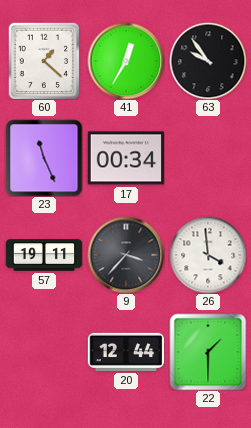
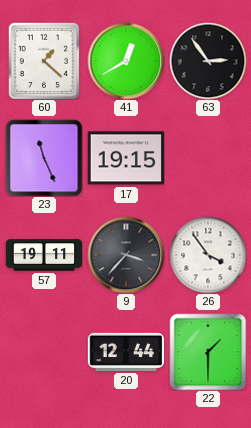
41: 12:35 -> 12:40 (126, 61)
63: 9:54 -> 2:54 (208, 61)
17: 00:34 -> 19:15 (126, 158)
26: 3:59 -> 3:54 (208, 255)
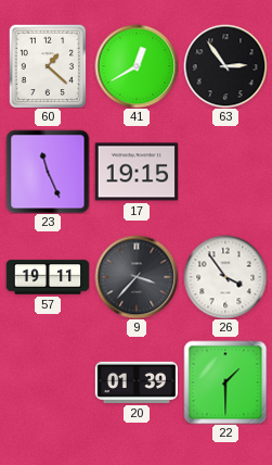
20: 12:44 -> 01:39 (137, 382)
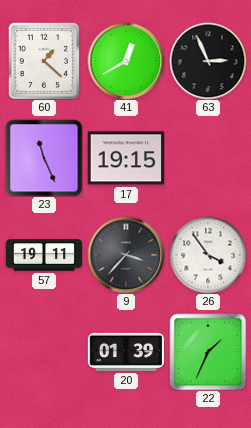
63: 2:54 -> 2:56 (208, 61)
22: 1:30 -> 1:34 (208, 352)
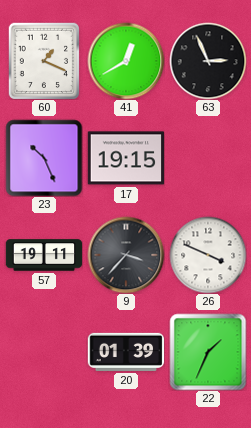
60: 1:22 -> 1:19 (44, 61)
23: 11:26 -> 10:26 (44, 158)
26: 3:54 -> 3:49 (208, 255)
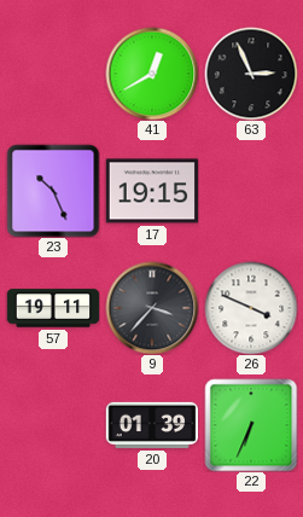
60: 1:19 -> none (44, 61)
22: 1:34 -> 6:34 (251, 425)
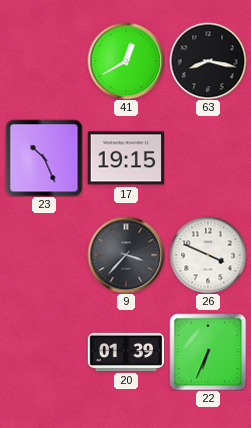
63: 2:56 -> 8:17 (208, 61)
57: 19:11 -> none (53, 308)
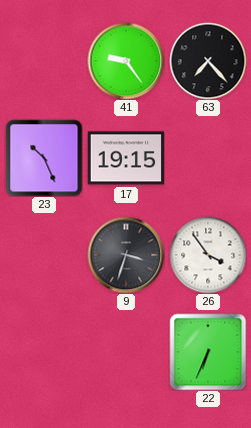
41: 12:40 -> 9:24 (126, 61)
63: 8:17 -> 7:23 (208, 61)
9: 3:37 -> 3:33 (126, 255)
26: 3:49 -> 3:54 (208, 255)
20: 01:39 -> none (126, 352)
